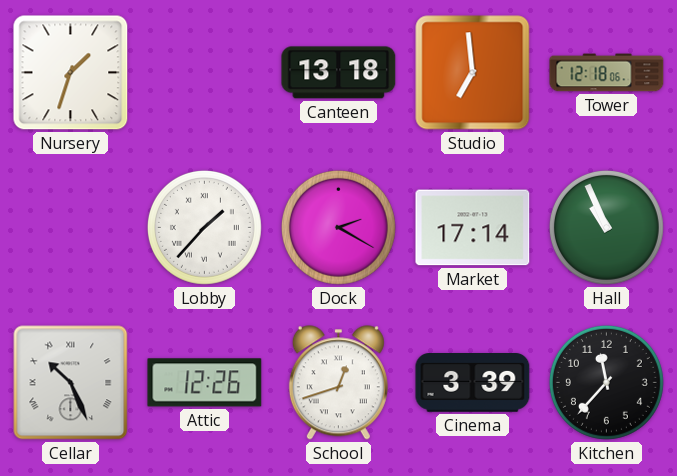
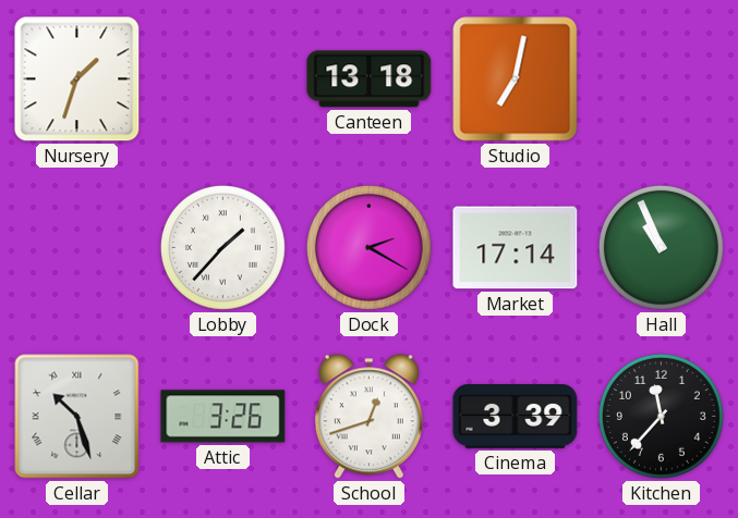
Studio: 6:59 -> 7:02 (516, 79)
Tower: 12:18 -> none (607, 73)
Cellar: 10:26 -> 10:27 (77, 417)
Attic: 12:26 -> 3:26 (223, 417)
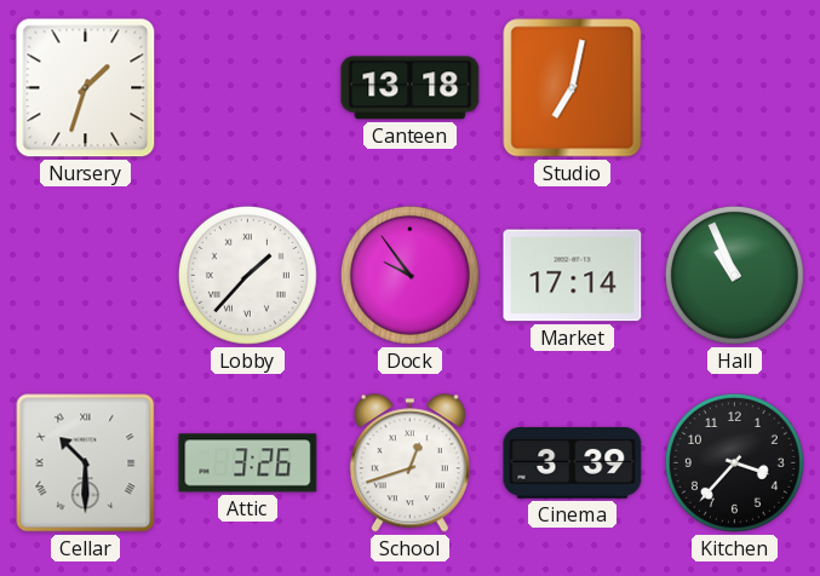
Dock: 2:20 -> 9:54 (409, 275)
Cellar: 10:27 -> 10:30 (86, 463)
Kitchen: 11:37 -> 3:37 (734, 462)
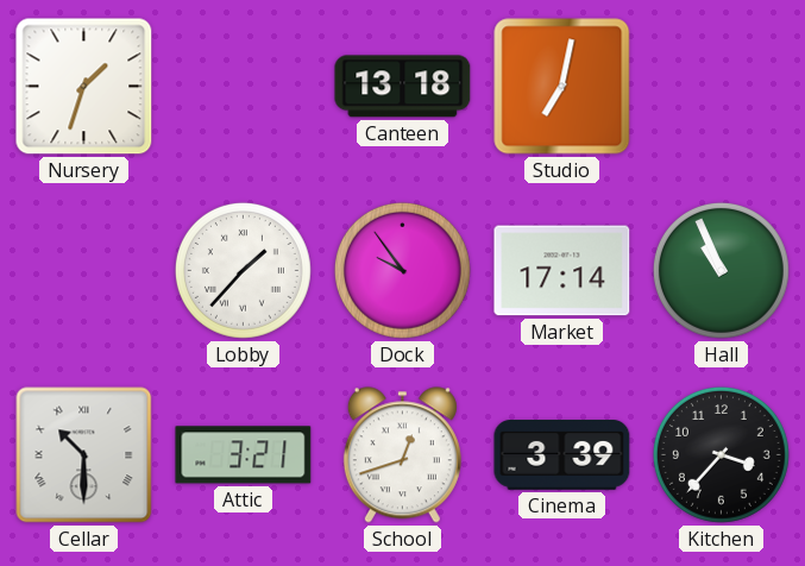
Attic: 3:26 -> 3:21 (244, 455)
